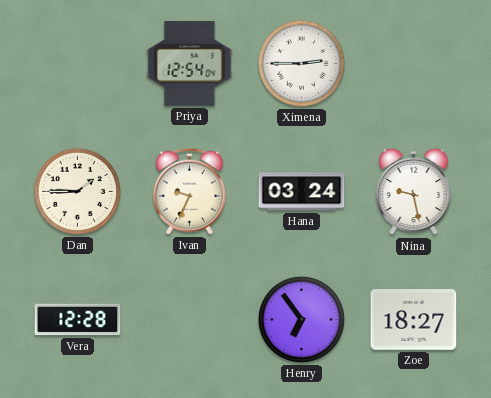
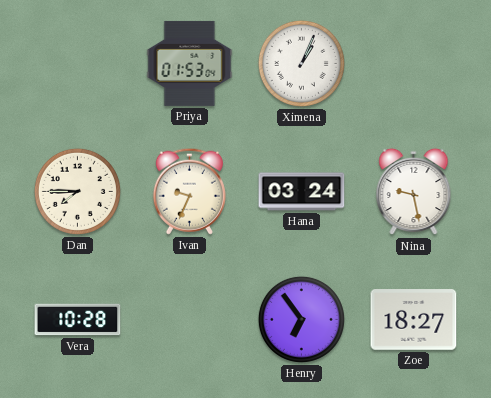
Priya: 12:54 -> 01:53 (190, 63)
Ximena: 2:45 -> 1:04 (301, 63)
Dan: 1:45 -> 7:45 (77, 191)
Vera: 12:28 -> 10:28 (78, 320)
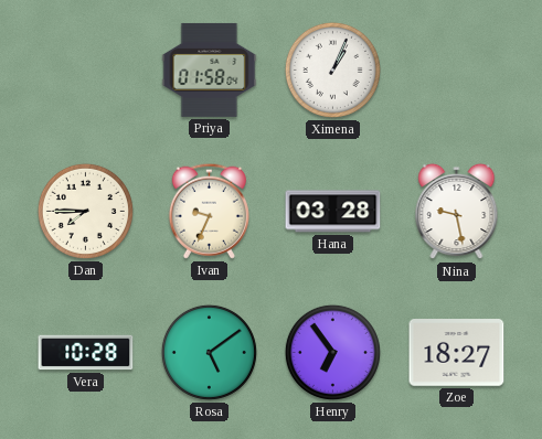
Priya: 01:53 -> 01:58 (210, 69)
Hana: 03:24 -> 03:28 (333, 212)
Rosa: none -> 5:09 (209, 352)
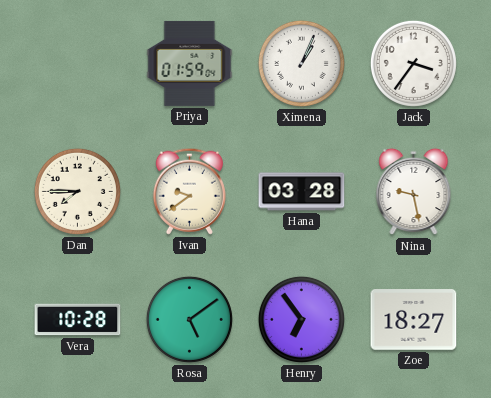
Priya: 01:58 -> 01:59 (190, 63)
Jack: none -> 3:36 (413, 63)
Ivan: 9:34 -> 9:39 (189, 191)
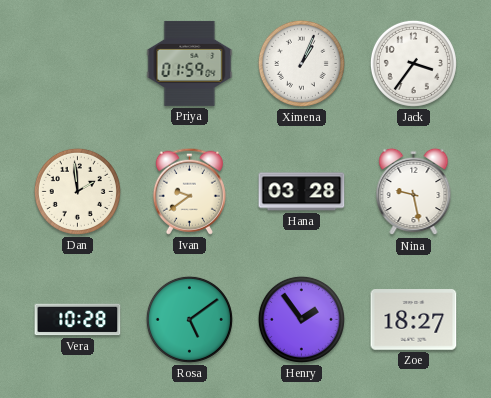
Dan: 7:45 -> 1:59 (77, 191)
Henry: 6:54 -> 1:54 (301, 319)
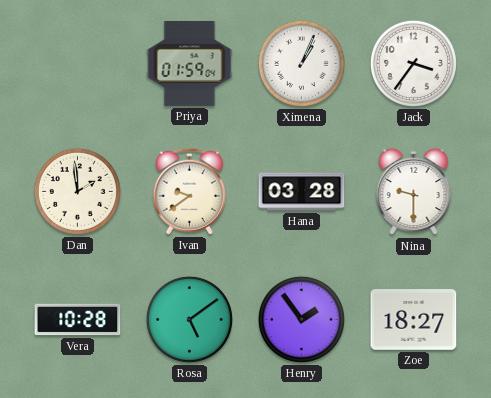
Nina: 9:28 -> 9:30 (414, 192)
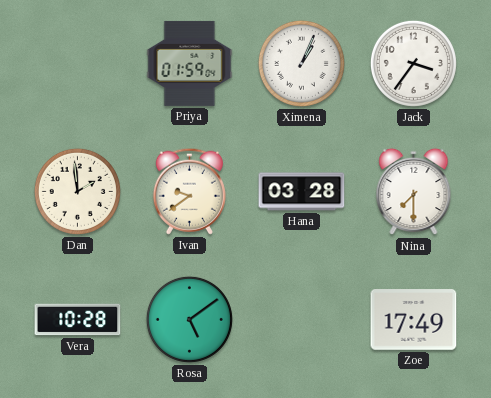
Nina: 9:30 -> 7:30 (414, 192)
Henry: 1:54 -> none (301, 319)
Zoe: 18:27 -> 17:49 (414, 320)
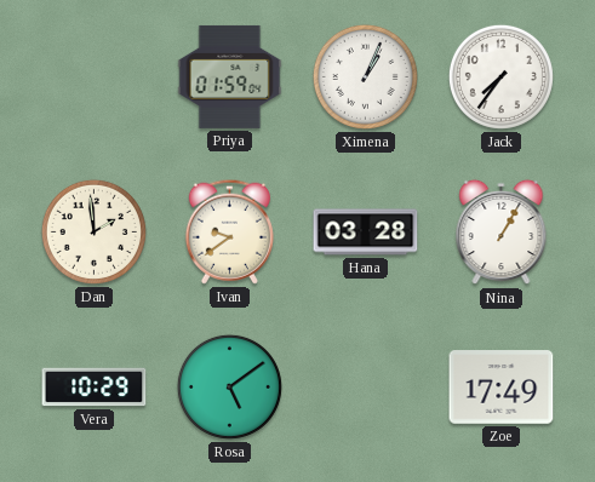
Jack: 3:36 -> 7:36 (500, 76)
Nina: 7:30 -> 1:05 (502, 233)
Vera: 10:28 -> 10:29 (95, 388)
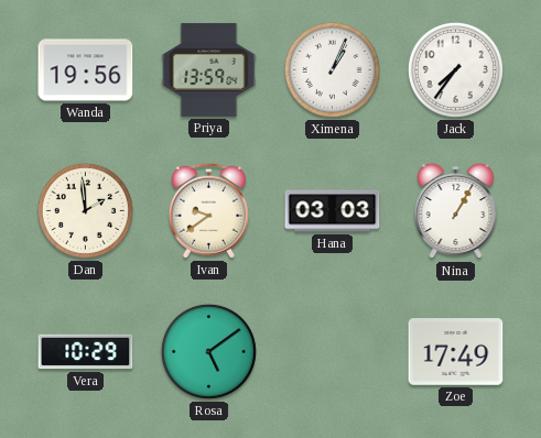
Wanda: none -> 19:56 (86, 70)
Priya: 01:59 -> 13:59 (209, 69)
Hana: 03:28 -> 03:03 (333, 211)
